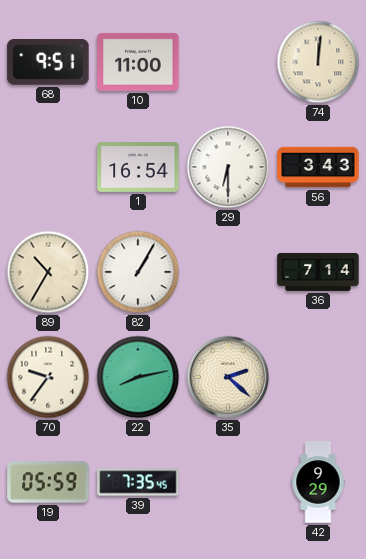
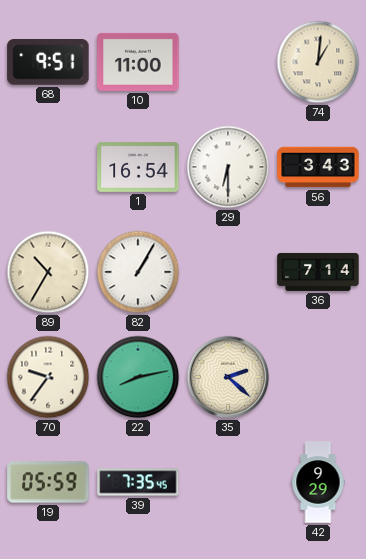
74: 12:01 -> 1:01 (318, 62)
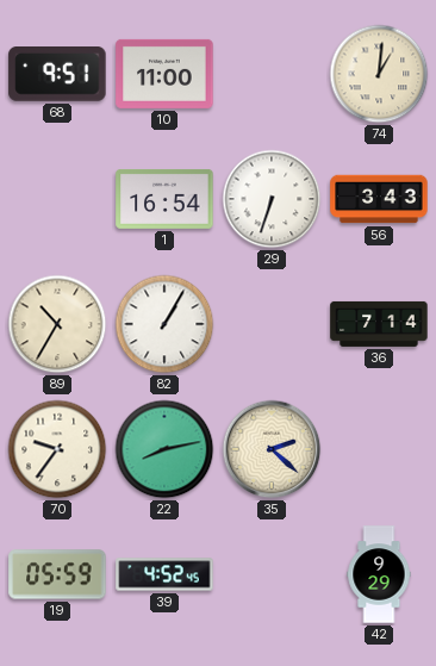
29: 6:30 -> 6:33 (272, 199)
39: 7:35 -> 4:52 (164, 574)
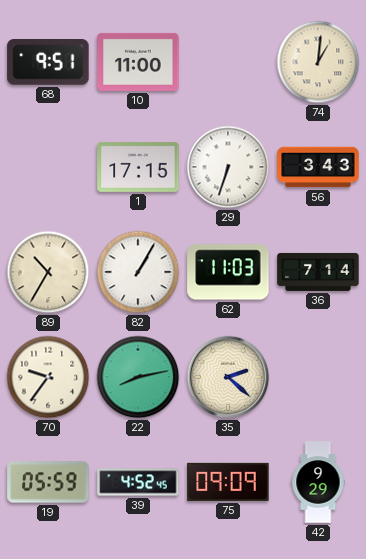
1: 16:54 -> 17:15 (138, 168)
62: none -> 11:03 (228, 272)
75: none -> 09:09 (228, 482)
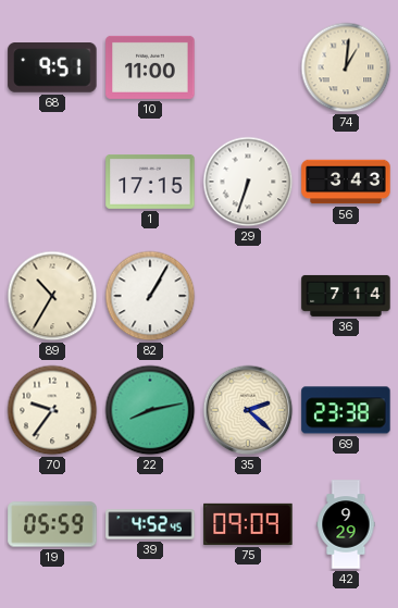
62: 11:03 -> none (228, 272)
69: none -> 23:38 (346, 410)
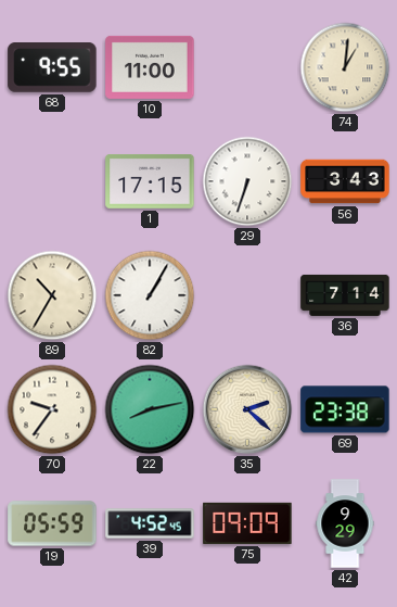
68: 9:51 -> 9:55 (52, 68)
